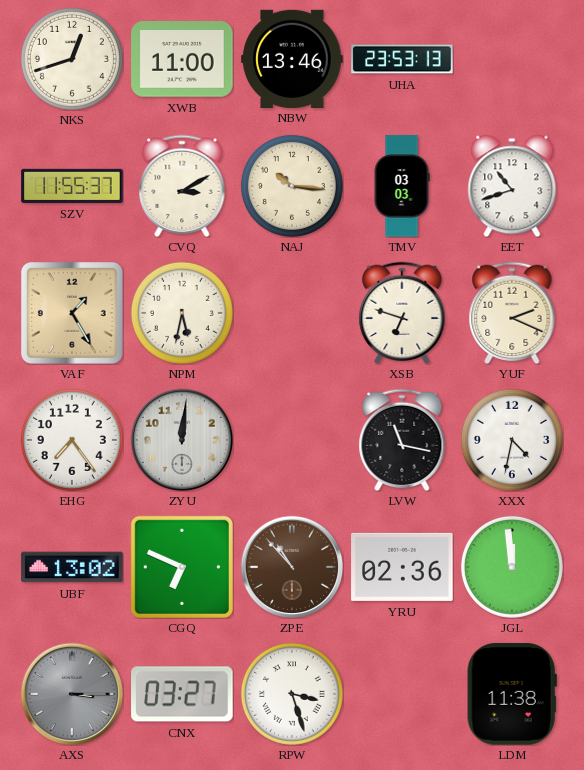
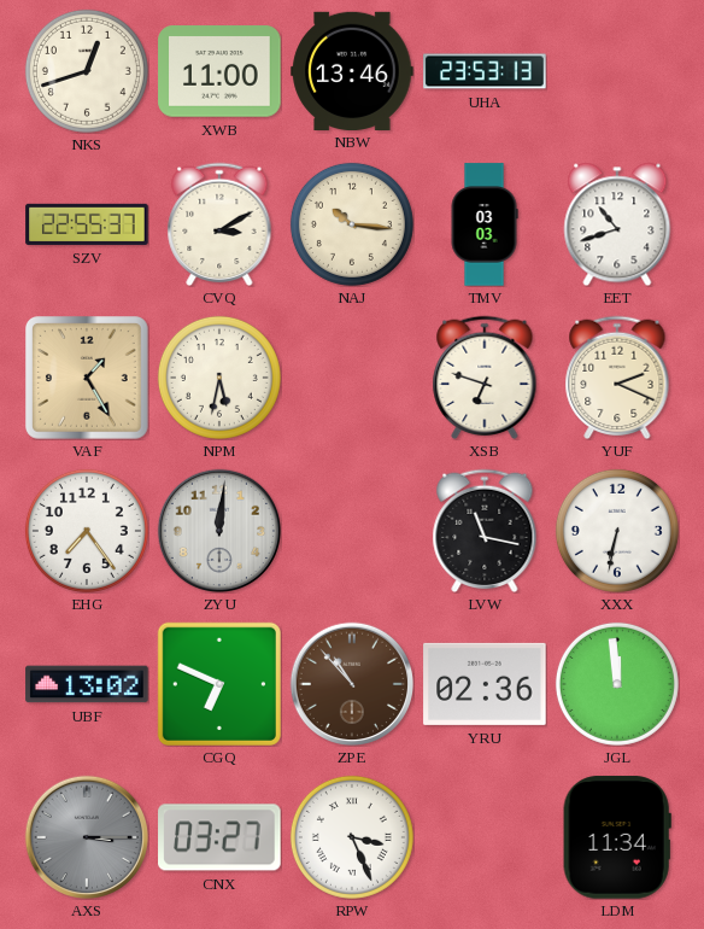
SZV: 11:55 -> 22:55 (87, 224)
XXX: 4:32 -> 6:32 (617, 531)
RPW: 3:27 -> 3:26 (352, 837)
LDM: 11:38 -> 11:34 (617, 837)
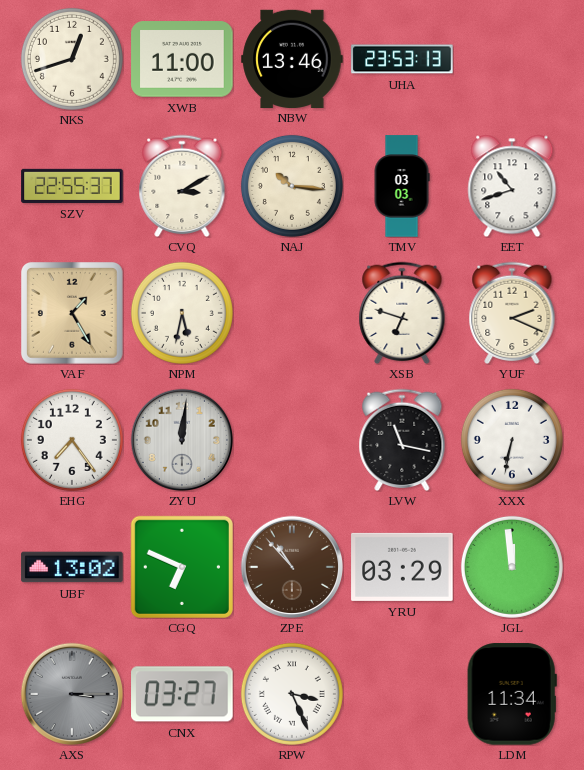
YRU: 02:36 -> 03:29 (402, 567)
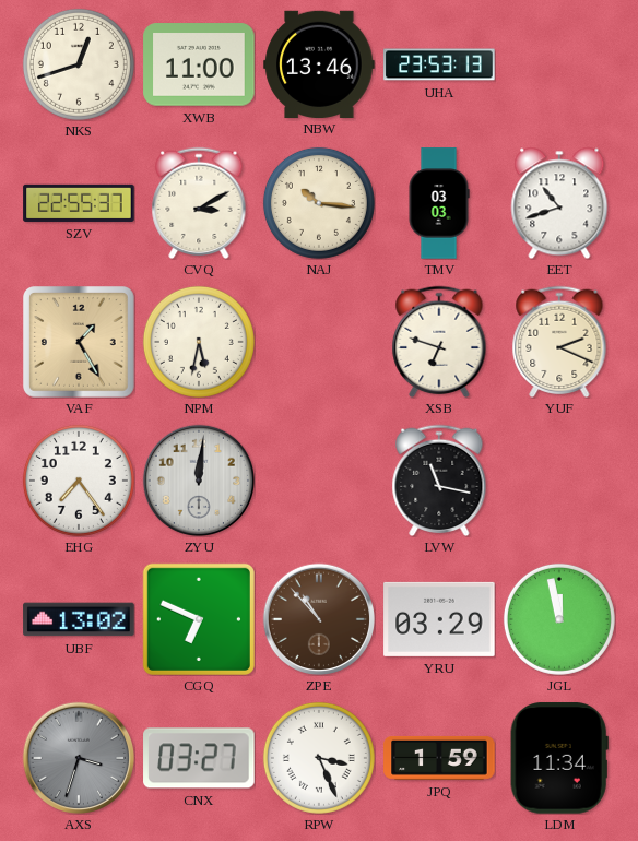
XXX: 6:32 -> none (512, 440)
JGL: 11:59 -> 11:58 (559, 619)
AXS: 3:15 -> 3:33 (78, 757)
JPQ: none -> 1:59 (439, 758)
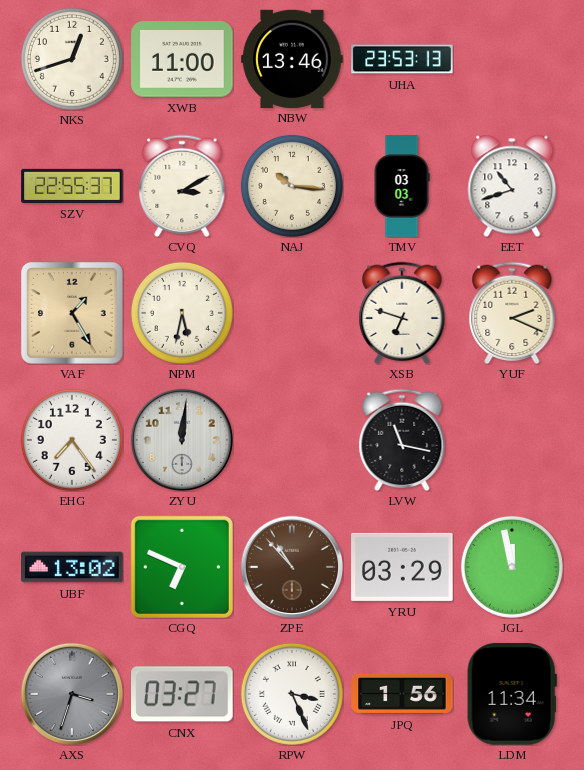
JPQ: 1:59 -> 1:56 (402, 694)
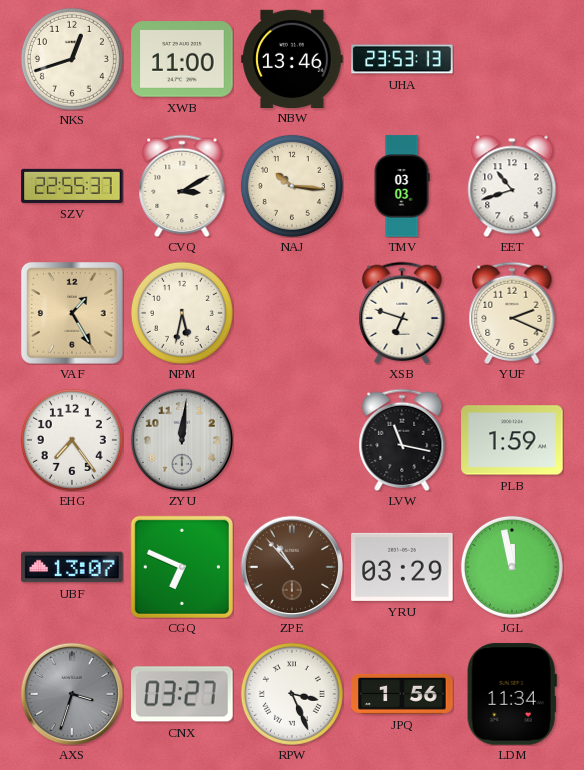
PLB: none -> 1:59 (512, 440)
UBF: 13:02 -> 13:07 (72, 567)
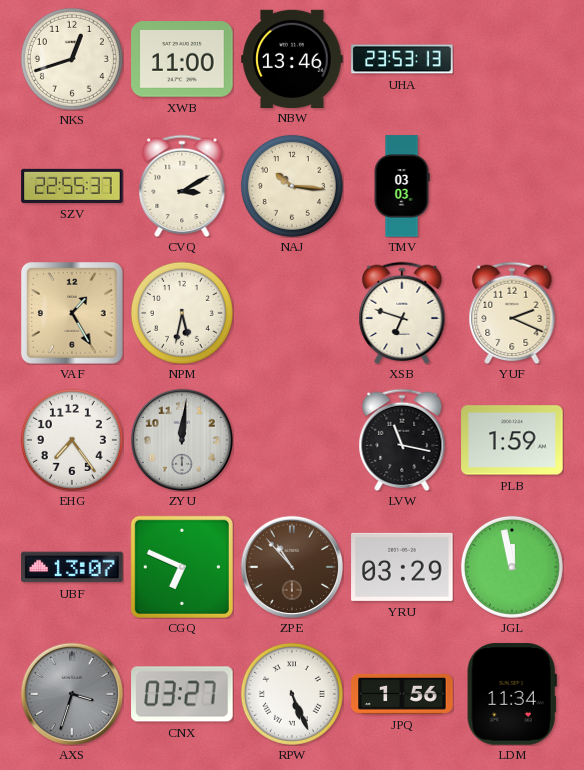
EET: 10:42 -> none (512, 186)
RPW: 3:26 -> 5:26 (292, 694)
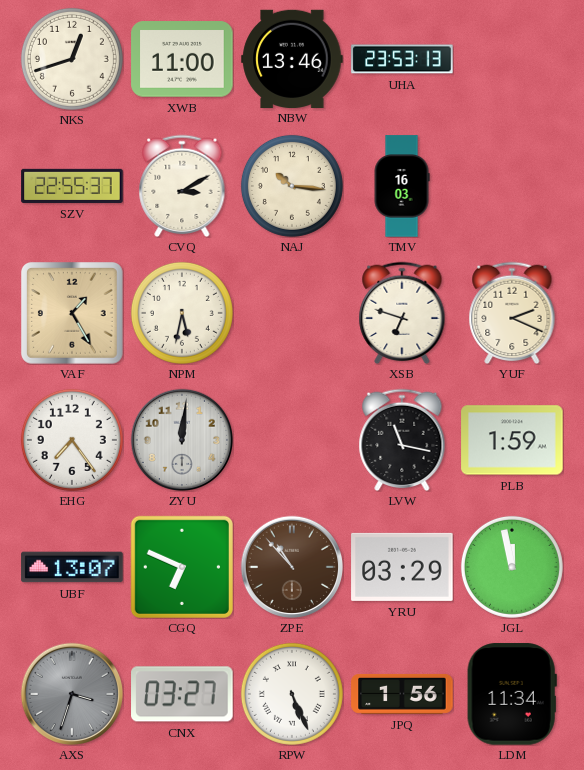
TMV: 03:03 -> 16:03 (402, 186)
